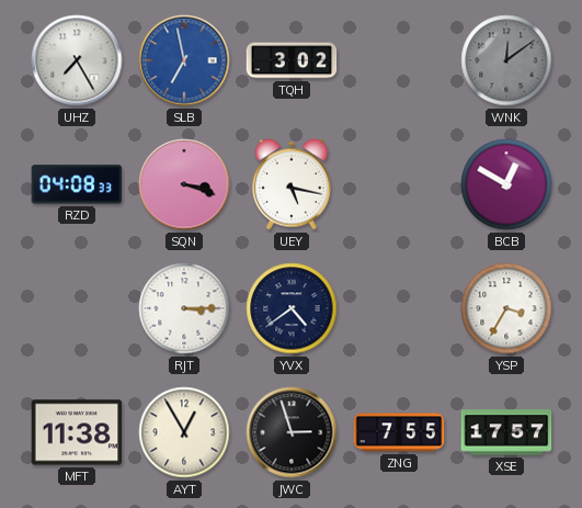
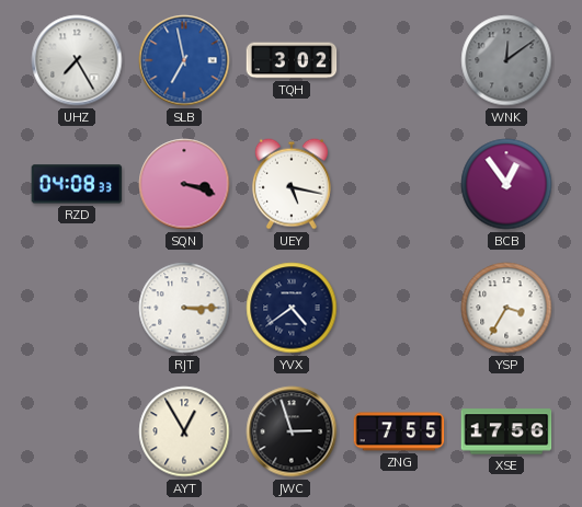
BCB: 12:50 -> 12:54 (506, 184)
MFT: 11:38 -> none (77, 432)
XSE: 17:57 -> 17:56 (506, 431)
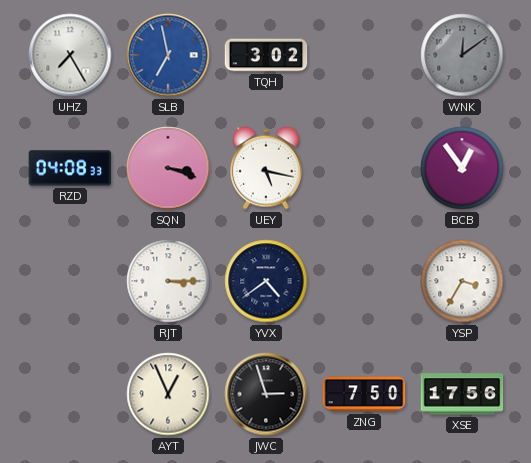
AYT: 12:55 -> 12:56 (168, 394)
ZNG: 7:55 -> 7:50 (364, 394)
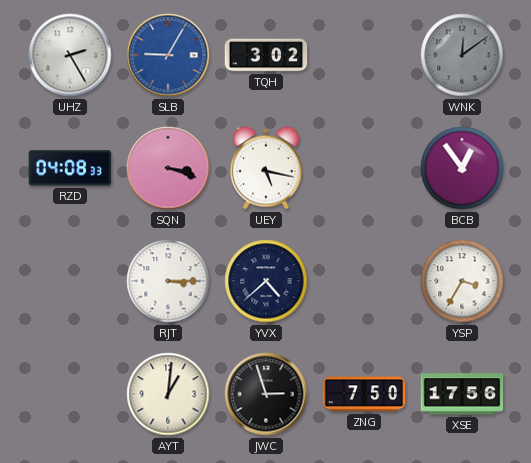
UHZ: 7:25 -> 2:25 (70, 55)
SLB: 6:58 -> 9:05 (168, 55)
YVX: 4:39 -> 4:38 (266, 281)
AYT: 12:56 -> 1:01 (168, 394)
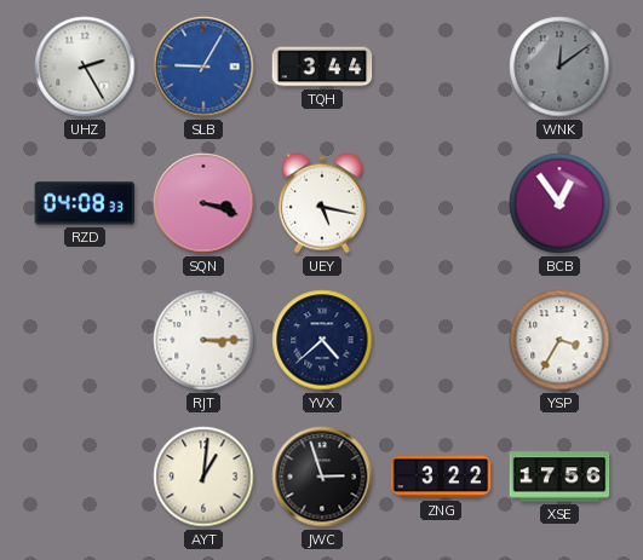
TQH: 3:02 -> 3:44 (322, 67)
ZNG: 7:50 -> 3:22 (441, 477)
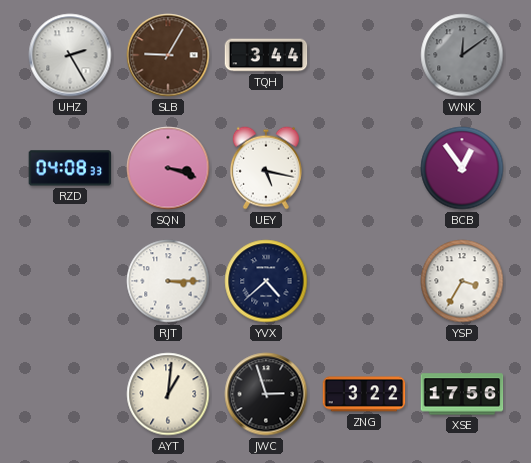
SLB dial: blue -> brown (168, 55)
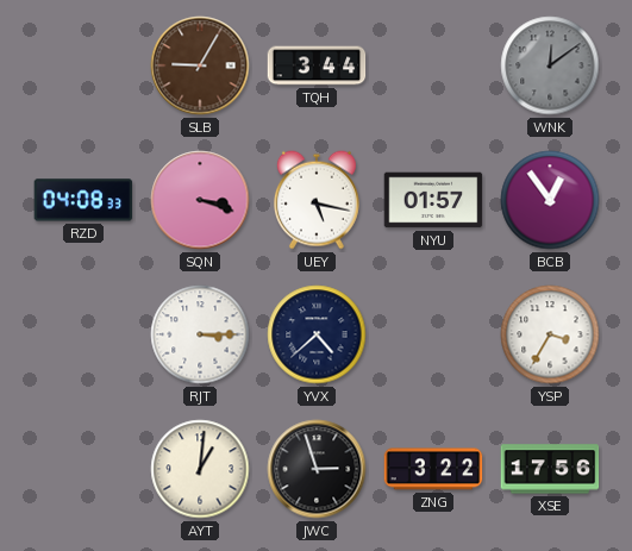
UHZ: 2:25 -> none (70, 55)
NYU: none -> 01:57 (433, 200)
